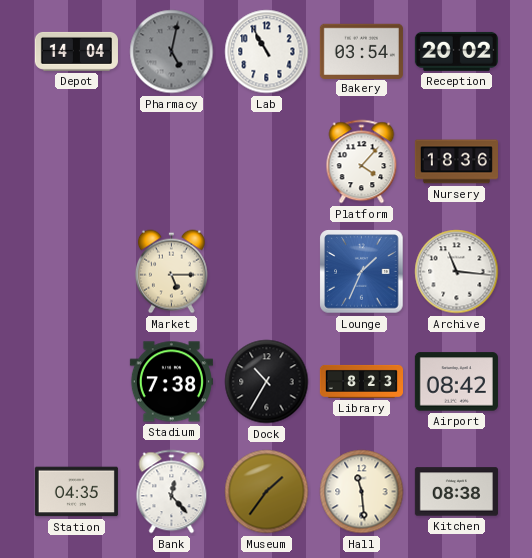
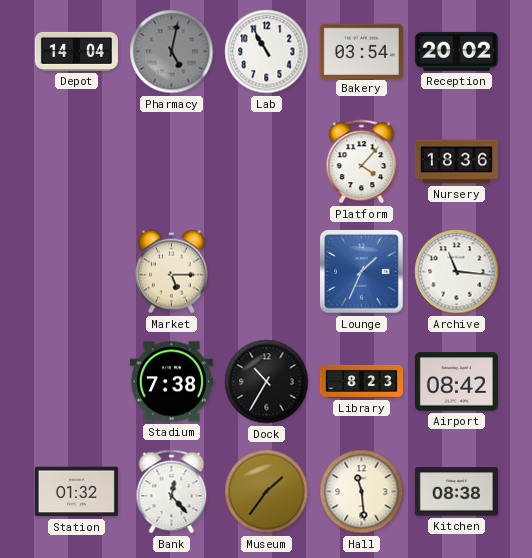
Station: 04:35 -> 01:32 (76, 492)
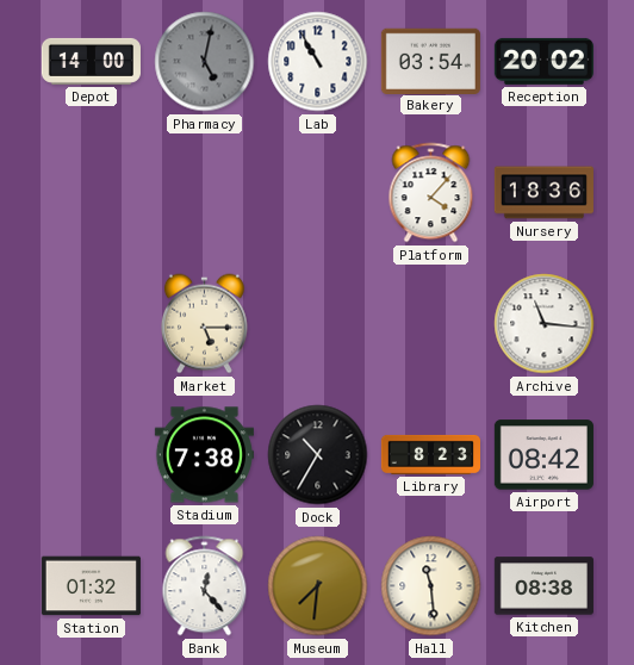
Depot: 14:04 -> 14:00 (91, 61)
Lounge: 1:34 -> none (362, 272)
Museum: 1:36 -> 7:31 (318, 586)
